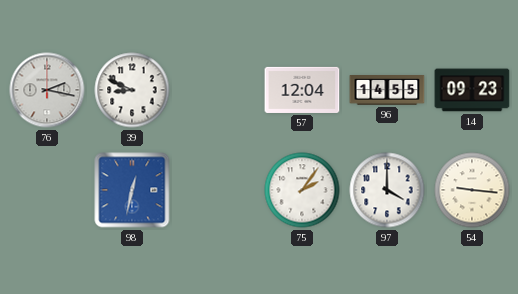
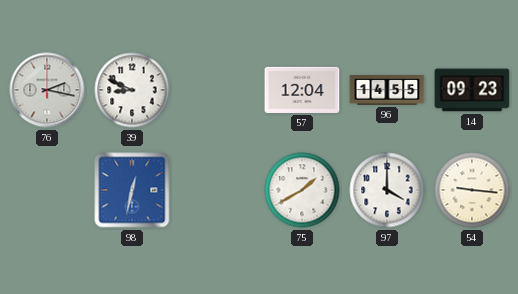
75: 2:06 -> 1:40 (302, 190)
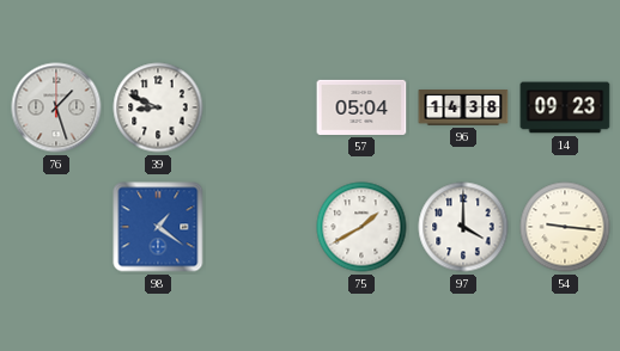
76: 2:17 -> 1:27 (56, 107)
57: 12:04 -> 05:04 (361, 107)
96: 14:55 -> 14:38 (463, 107)
98: 12:32 -> 1:21 (158, 227)
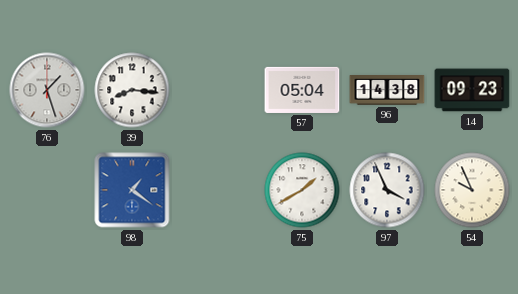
39: 8:49 -> 8:16 (132, 90)
97: 4:00 -> 3:56 (387, 190)
54: 9:16 -> 9:56 (472, 190)
